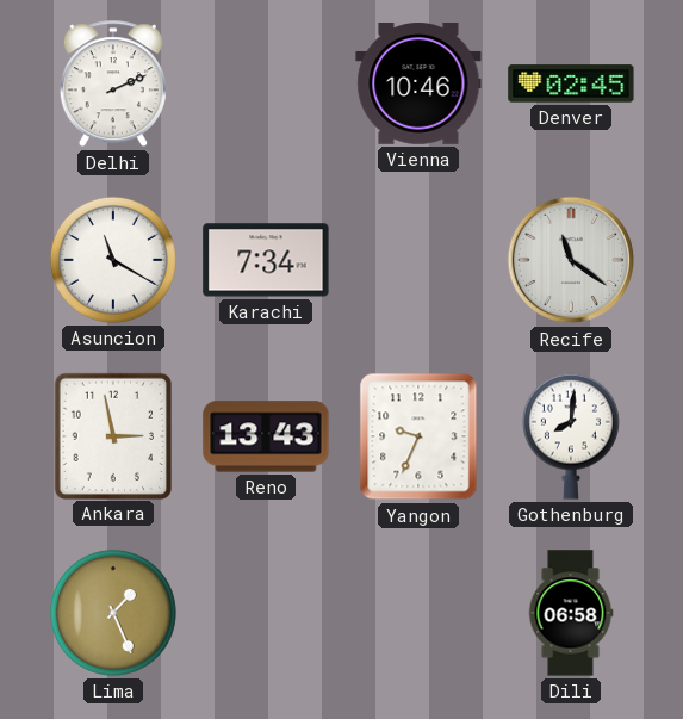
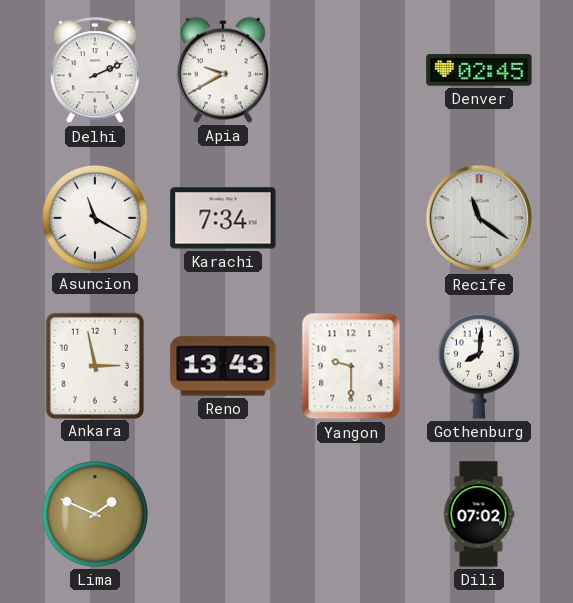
Apia: none -> 9:40 (223, 70)
Vienna: 10:46 -> none (418, 85)
Yangon: 9:34 -> 9:30 (351, 366)
Lima: 1:26 -> 1:49 (95, 514)
Dili: 06:58 -> 07:02 (479, 514)
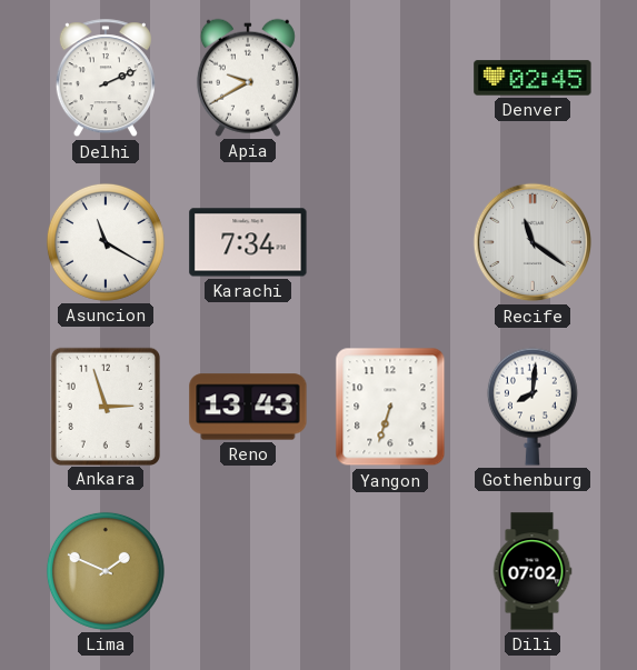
Ankara: 2:58 -> 2:57 (104, 406)
Yangon: 9:30 -> 6:33 (390, 407)
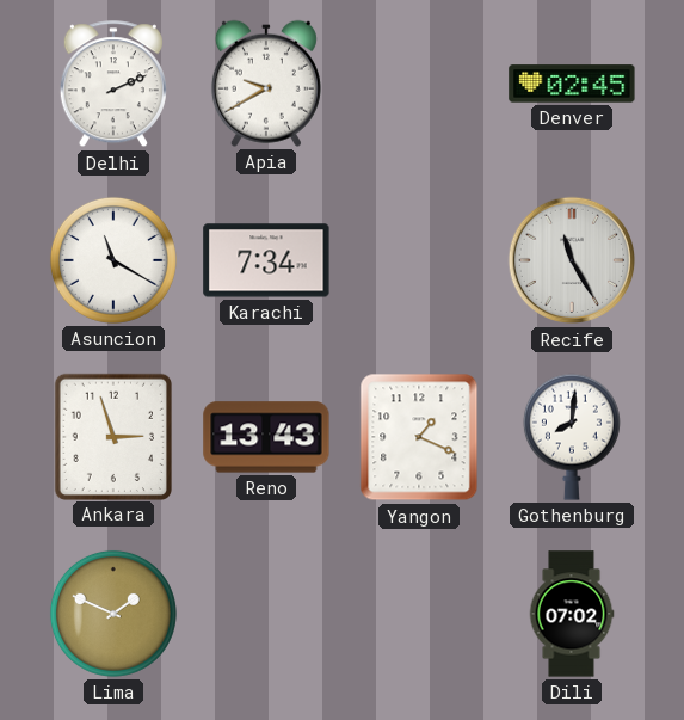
Recife: 11:21 -> 11:25 (572, 260)
Yangon: 6:33 -> 1:19 (419, 437)
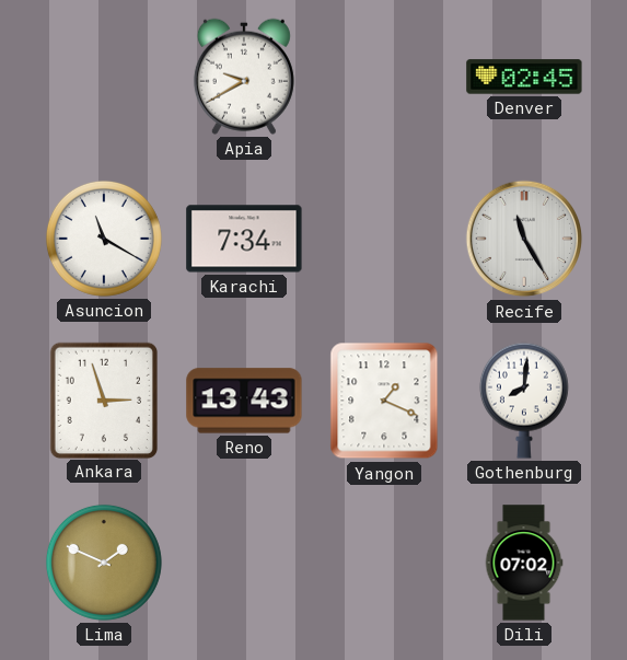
Delhi: 2:11 -> none (113, 85)
